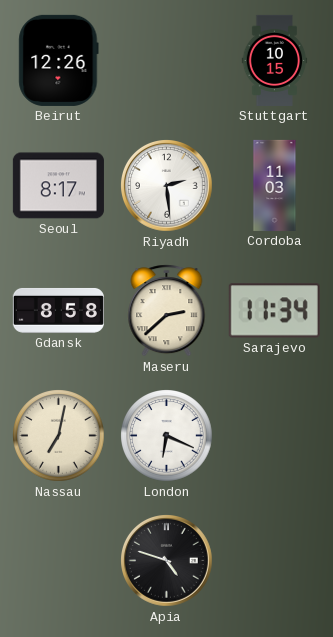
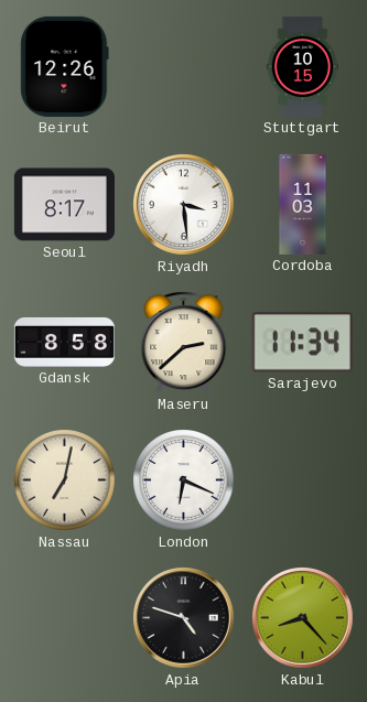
Riyadh: 2:29 -> 3:29 (184, 205)
Kabul: none -> 8:23 (303, 618)
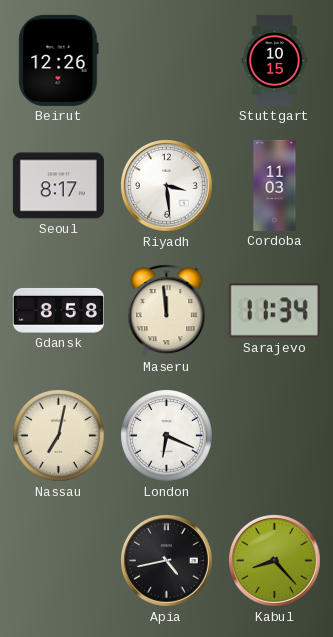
Maseru: 2:38 -> 11:59 (167, 311)
Apia: 4:48 -> 4:43 (167, 561)
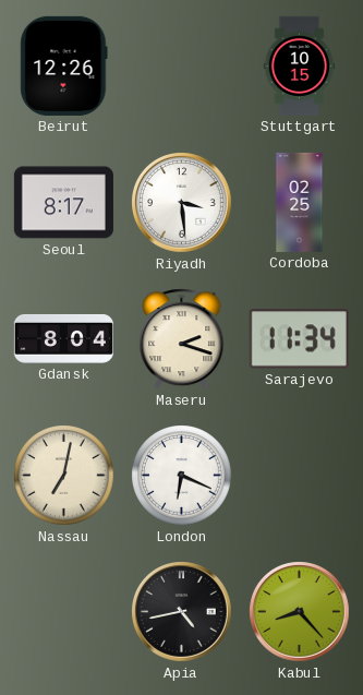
Cordoba: 11:03 -> 02:25 (300, 202)
Gdansk: 8:58 -> 8:04 (63, 338)
Maseru: 11:59 -> 2:18 (182, 339)
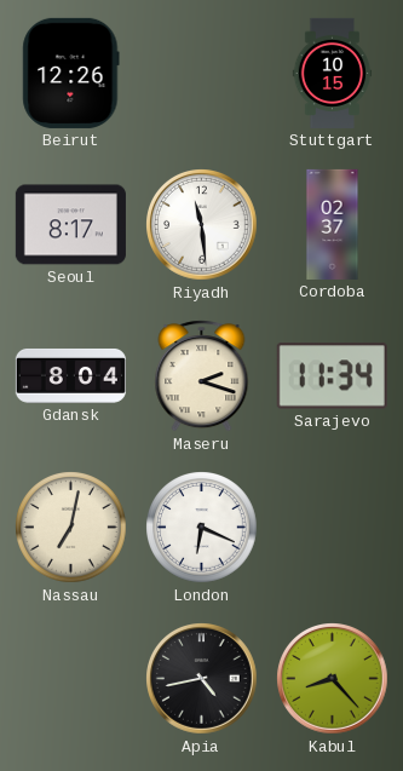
Riyadh: 3:29 -> 11:29 (202, 225)
Cordoba: 02:25 -> 02:37 (333, 224)
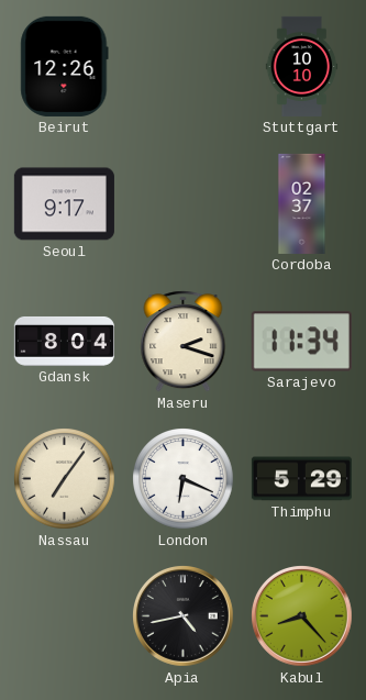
Stuttgart: 10:15 -> 10:10 (302, 66)
Seoul: 8:17 -> 9:17 (64, 204)
Riyadh: 11:29 -> none (202, 225)
Nassau: 7:02 -> 7:06 (65, 479)
Thimphu: none -> 5:29 (301, 479)
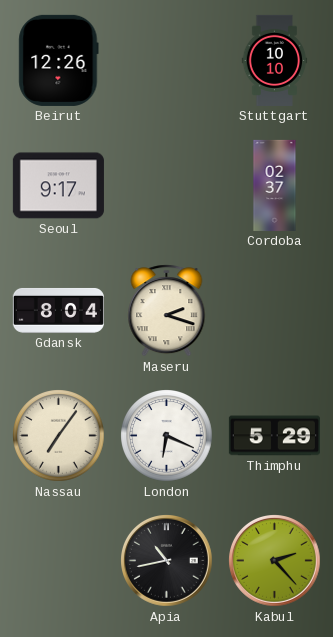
Sarajevo: 11:34 -> none (301, 342)
Apia: 4:43 -> 10:43 (167, 561)
Kabul: 8:23 -> 2:23 (275, 561)
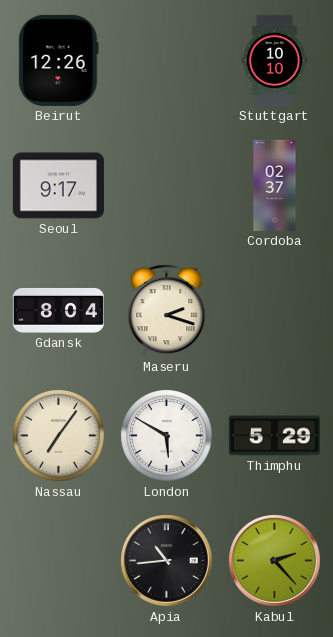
London: 6:19 -> 5:50 (167, 436)
Apia: 10:43 -> 10:44 (167, 561)
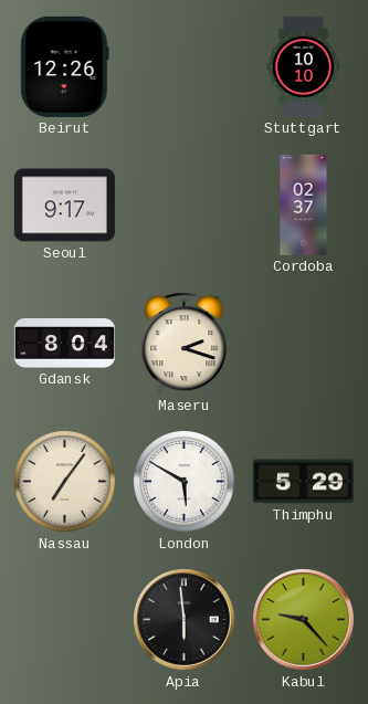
Apia: 10:44 -> 5:59 (185, 620)
Kabul: 2:23 -> 9:23 (304, 620)
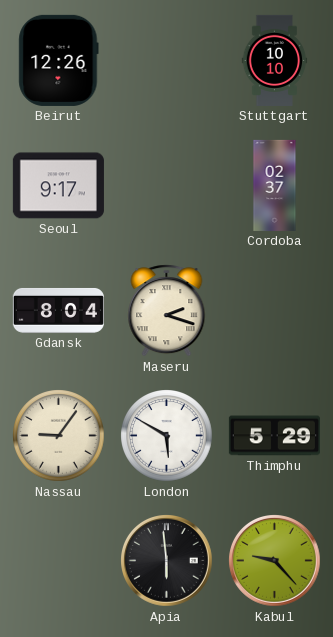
Nassau: 7:06 -> 9:06 (59, 436)
